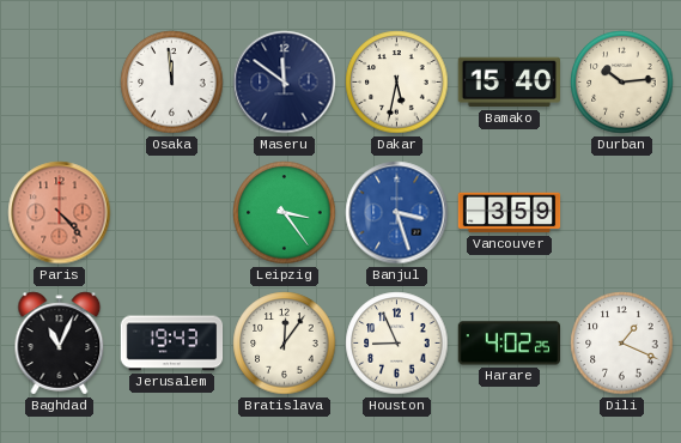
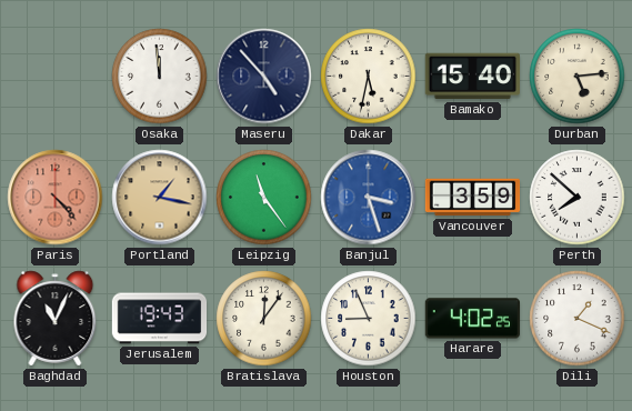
Maseru: 11:51 -> 4:53 (264, 77)
Durban: 10:14 -> 5:14 (578, 77)
Portland: none -> 1:17 (160, 198)
Leipzig: 3:24 -> 11:24 (264, 198)
Perth: none -> 7:52 (578, 198)
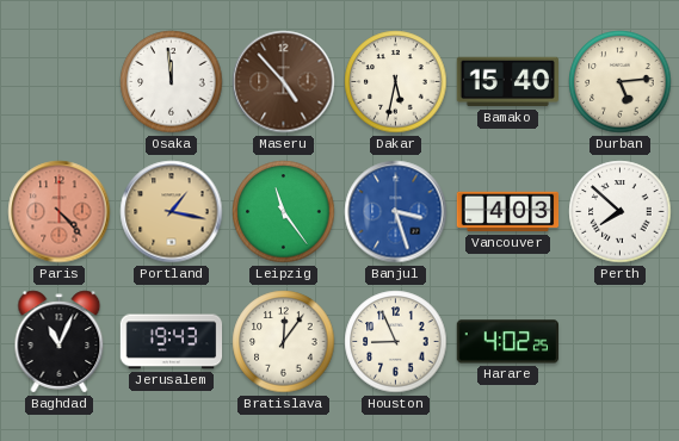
Maseru dial: navy -> brown (284, 82)
Vancouver: 3:59 -> 4:03 (508, 212)
Dili: 1:19 -> none (578, 319)
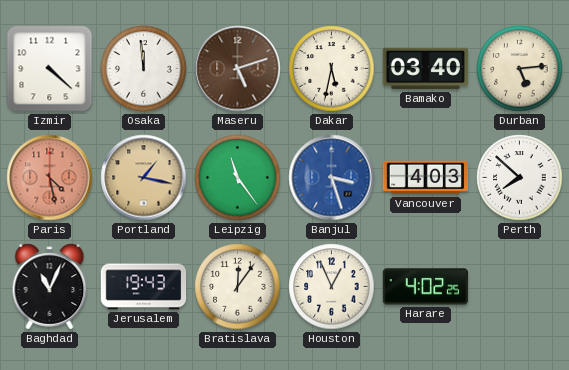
Izmir: none -> 4:22 (50, 69)
Maseru: 4:53 -> 5:12 (238, 69)
Bamako: 15:40 -> 03:40 (425, 69)
Paris: 4:23 -> 4:28 (50, 178)
Houston: 8:56 -> 12:56 (332, 287)
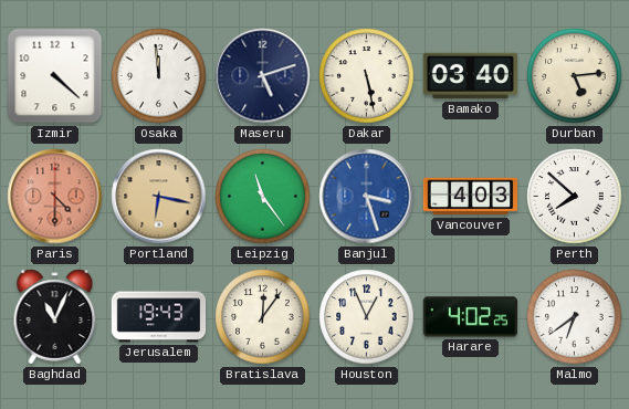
Maseru dial: brown -> navy (263, 76)
Dakar: 5:32 -> 5:28 (367, 76)
Paris: 4:28 -> 4:30 (55, 197)
Portland: 1:17 -> 6:17 (159, 197)
Malmo: none -> 6:39 (575, 317)
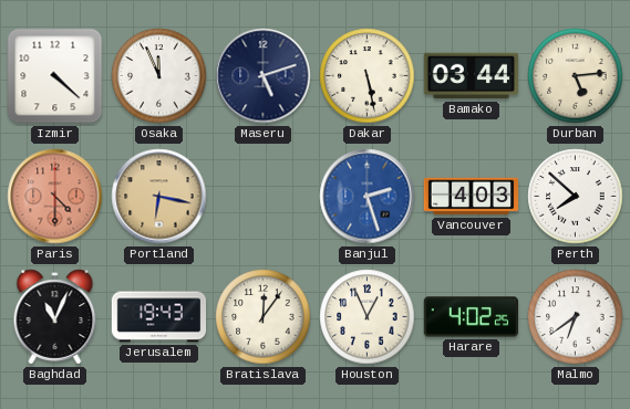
Osaka: 11:59 -> 11:56 (159, 76)
Bamako: 03:40 -> 03:44 (471, 76)
Leipzig: 11:24 -> none (263, 197)
Banjul: 3:27 -> 2:27 (368, 197)
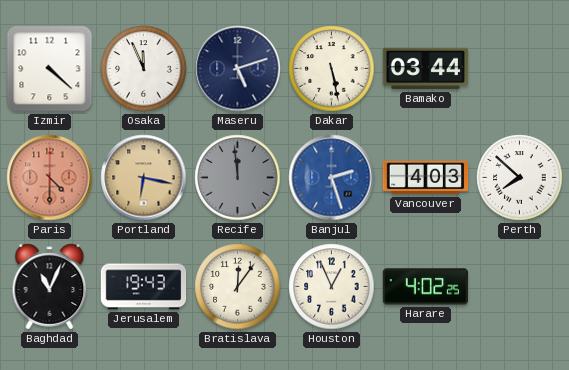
Durban: 5:14 -> none (576, 76)
Recife: none -> 11:59 (238, 178)
Malmo: 6:39 -> none (576, 317)
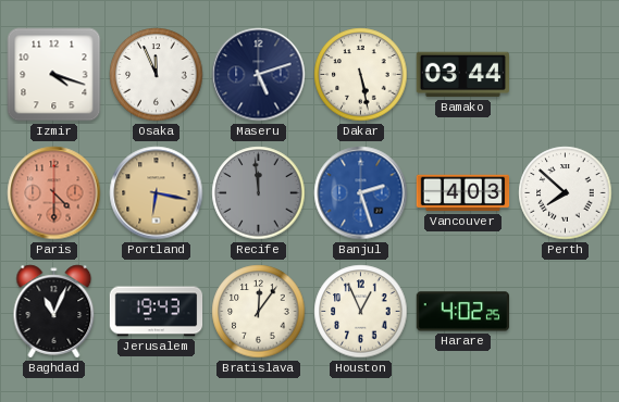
Izmir: 4:22 -> 4:18 (54, 75)
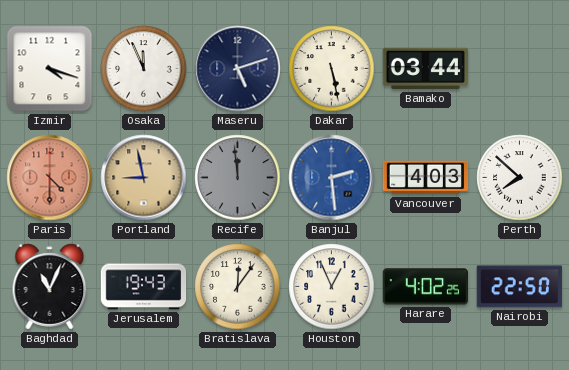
Portland: 6:17 -> 8:58 (144, 178)
Banjul: 2:27 -> 2:29 (332, 178)
Nairobi: none -> 22:50 (519, 287)
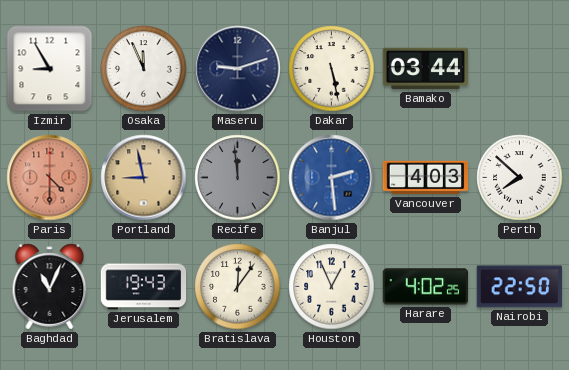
Izmir: 4:18 -> 8:55 (50, 69)
Maseru: 5:12 -> 9:12 (238, 69)
